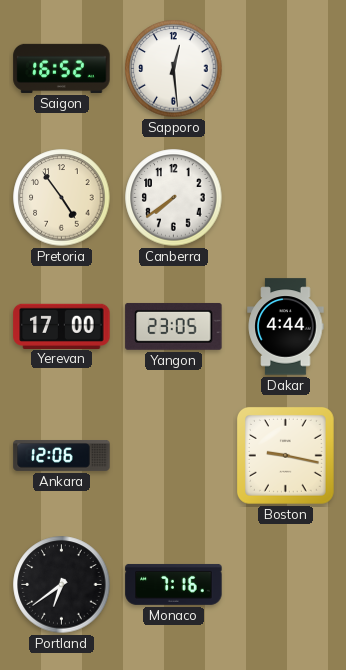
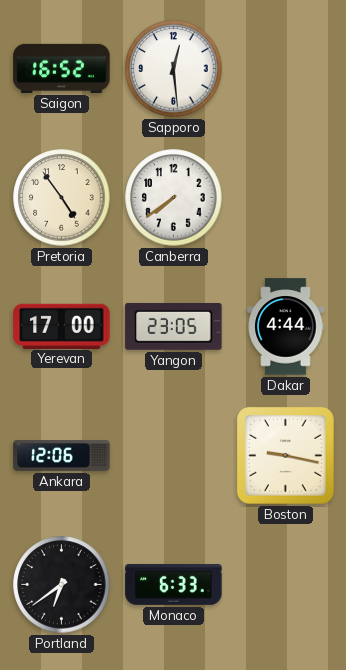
Monaco: 7:16 -> 6:33 (174, 584)
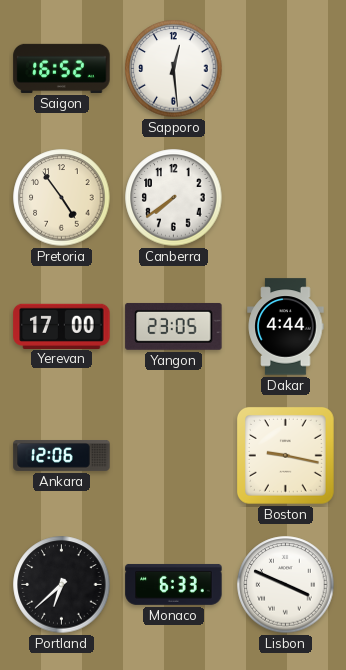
Portland: 6:39 -> 6:38 (62, 585)
Lisbon: none -> 3:49 (286, 585)
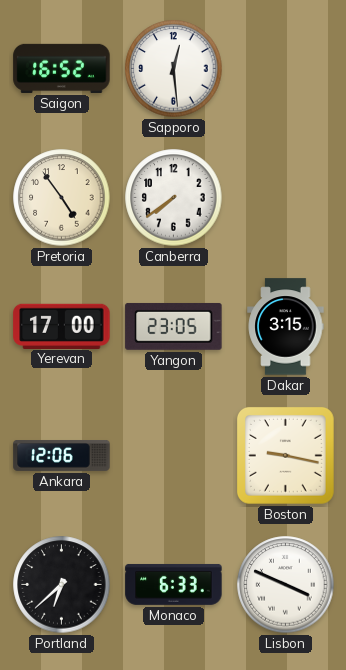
Dakar: 4:44 -> 3:15 (286, 327)
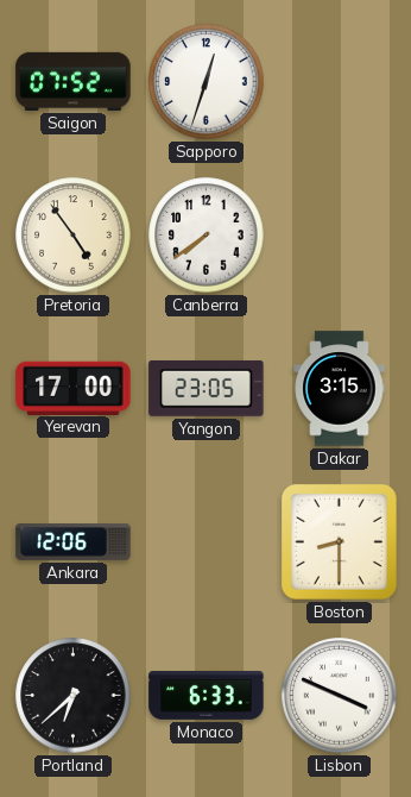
Saigon: 16:52 -> 07:52 (74, 81)
Sapporo: 12:29 -> 12:33 (207, 82)
Boston: 9:17 -> 8:30 (339, 541)
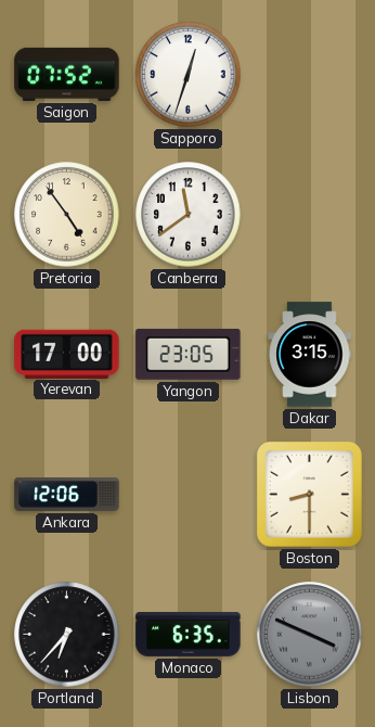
Canberra: 7:39 -> 11:39 (189, 215)
Portland: 6:38 -> 6:37 (67, 635)
Monaco: 6:33 -> 6:35 (189, 634)
Lisbon dial: white -> grey (310, 635)
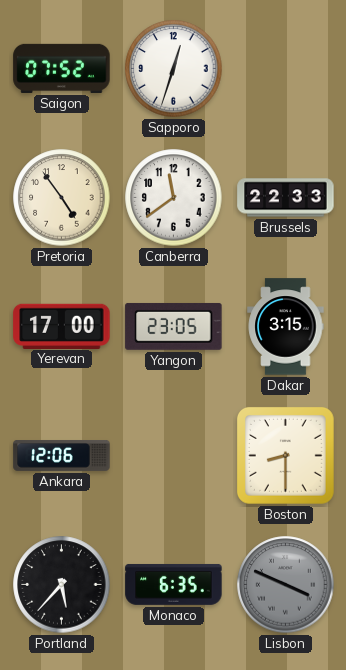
Brussels: none -> 22:33 (286, 198)
Portland: 6:37 -> 5:37 (62, 585)
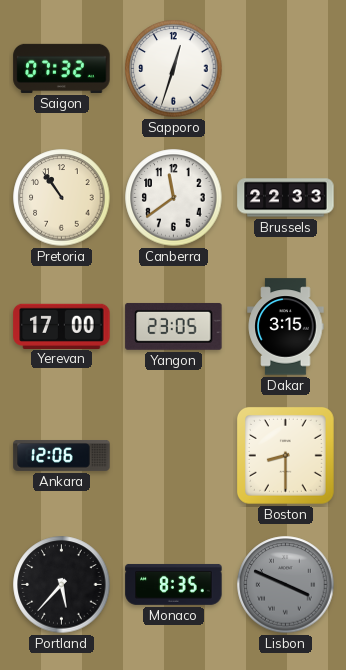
Saigon: 07:52 -> 07:32 (62, 68)
Pretoria: 4:54 -> 10:54 (62, 198)
Monaco: 6:35 -> 8:35 (174, 584)
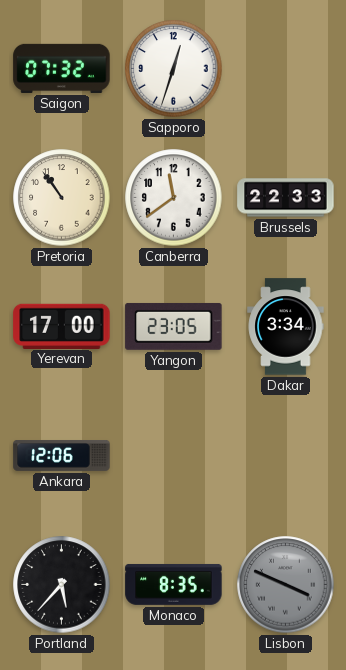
Dakar: 3:15 -> 3:34 (286, 327)
Boston: 8:30 -> none (285, 455)
